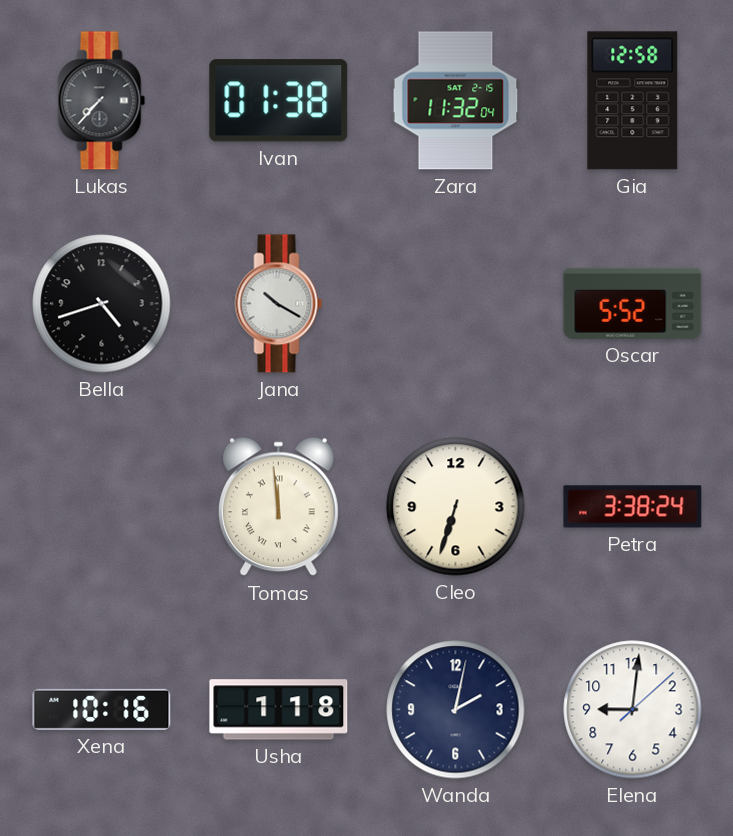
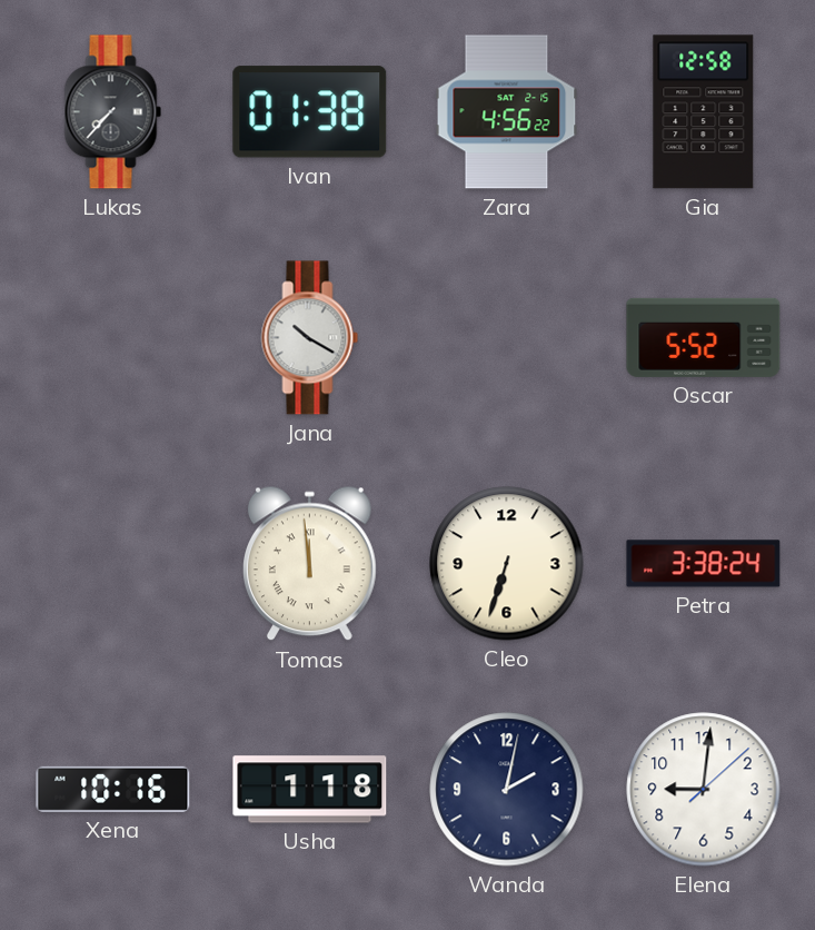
Zara: 11:32 -> 4:56 (507, 112)
Bella: 4:42 -> none (102, 304)
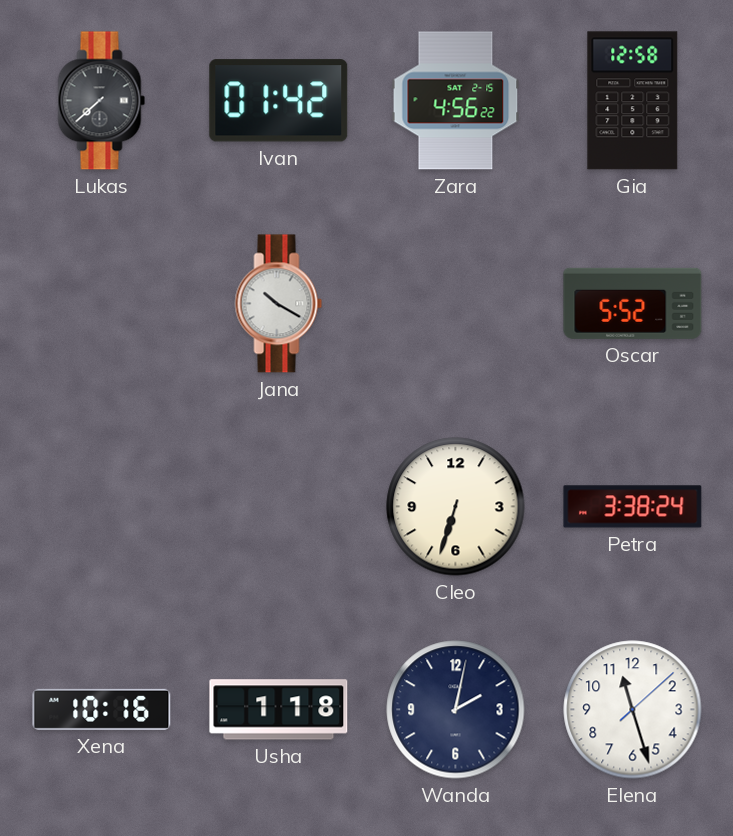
Lukas: 7:37 -> 7:38 (102, 101)
Ivan: 01:38 -> 01:42 (279, 101)
Tomas: 11:59 -> none (309, 564)
Elena: 9:01 -> 11:27 (633, 710)
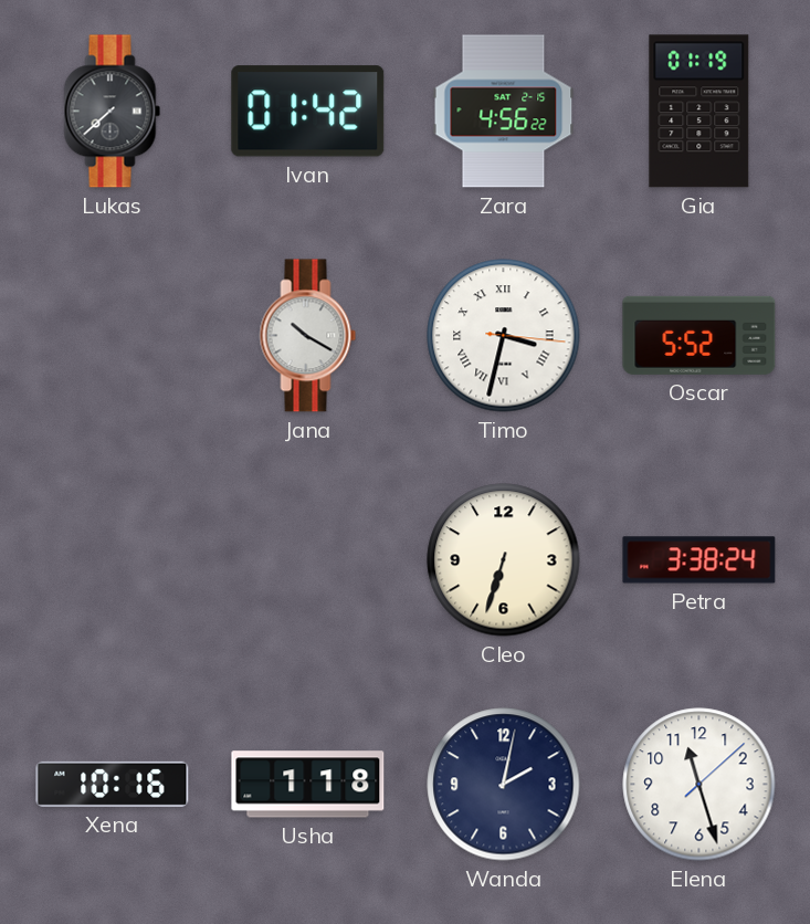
Gia: 12:58 -> 01:19 (699, 112)
Timo: none -> 3:32 (504, 336)
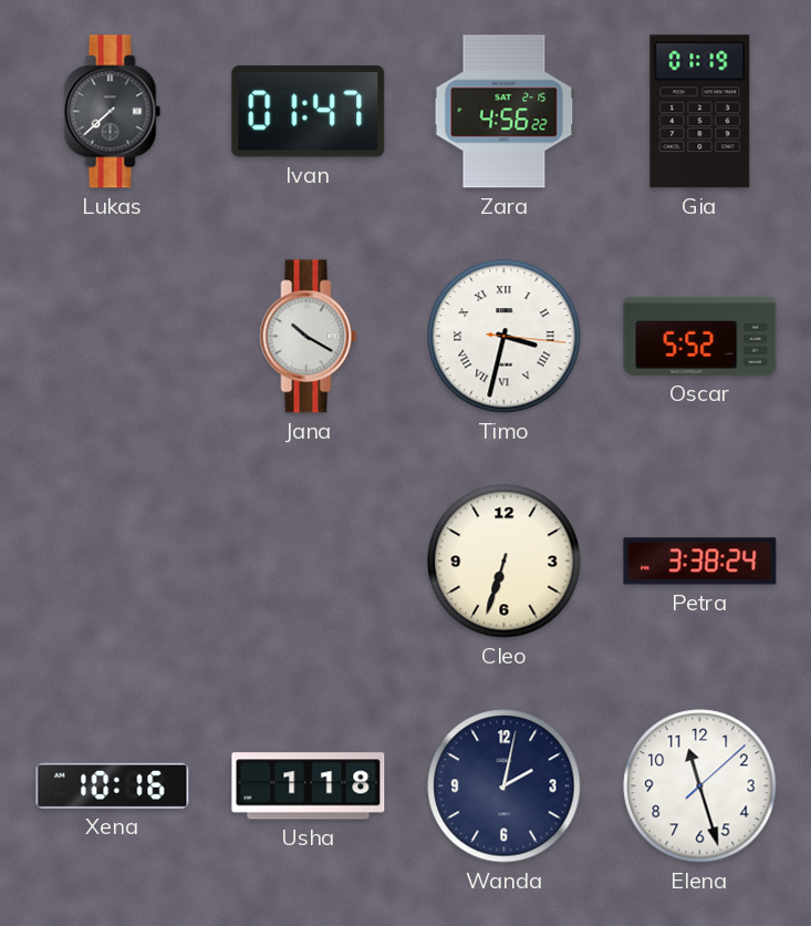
Ivan: 01:42 -> 01:47 (309, 112)
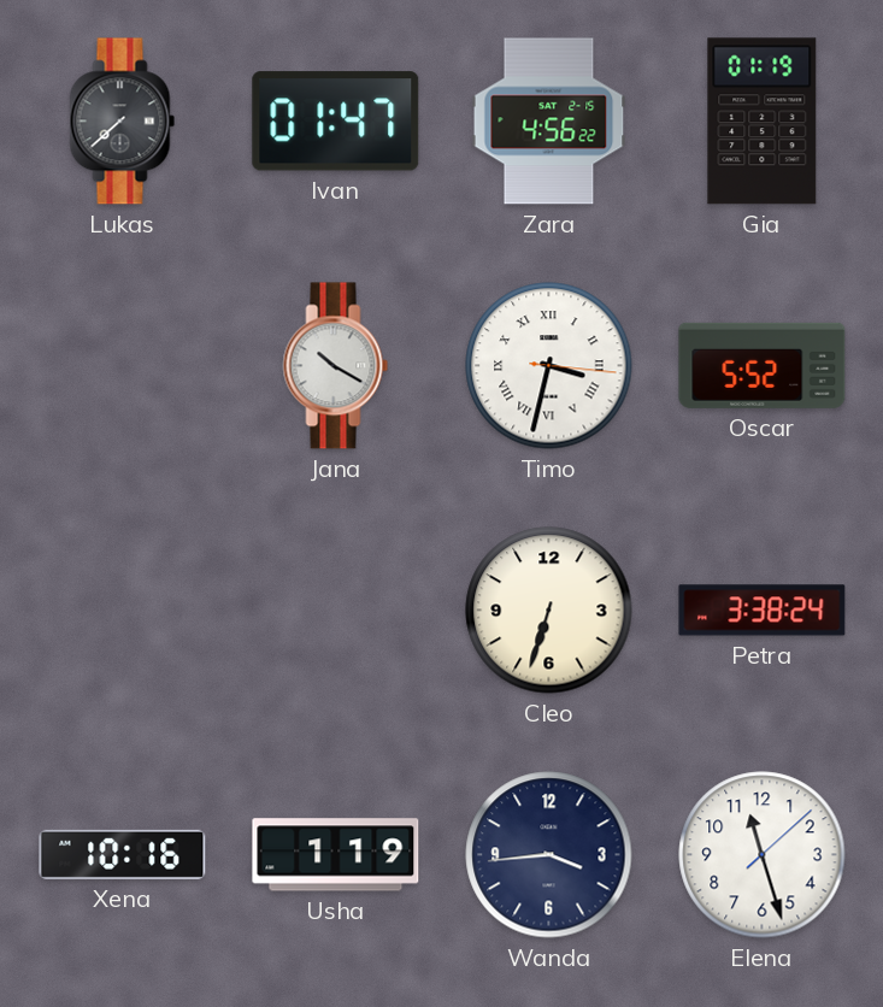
Usha: 1:18 -> 1:19 (336, 855)
Wanda: 2:02 -> 3:44 (549, 855)
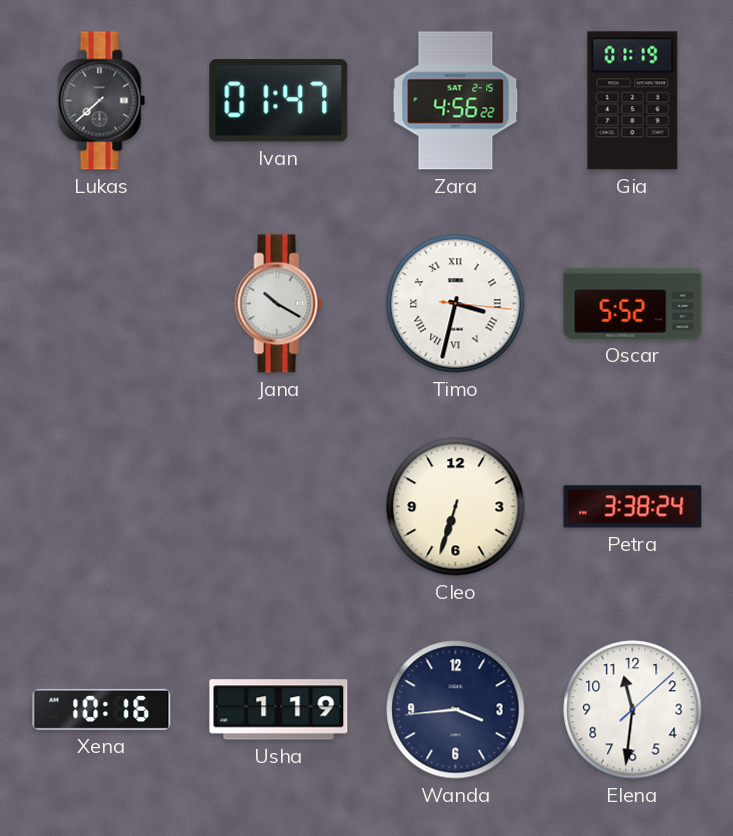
Elena: 11:27 -> 11:31 (633, 710)
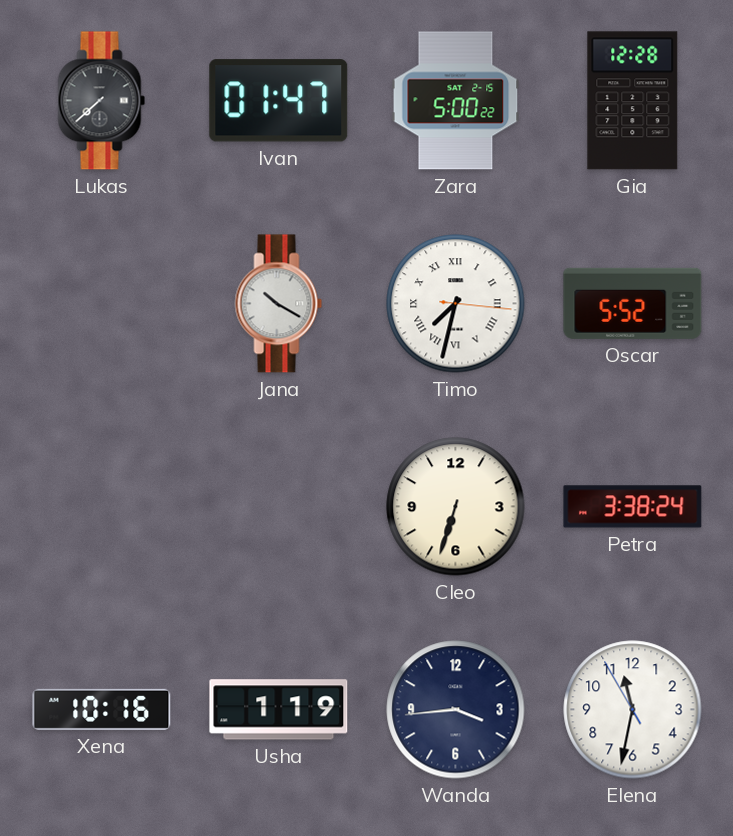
Zara: 4:56 -> 5:00 (456, 101)
Gia: 01:19 -> 12:28 (633, 101)
Timo: 3:32 -> 7:32 (456, 304)
Elena: 11:31:08 -> 11:31:55 (633, 710)
